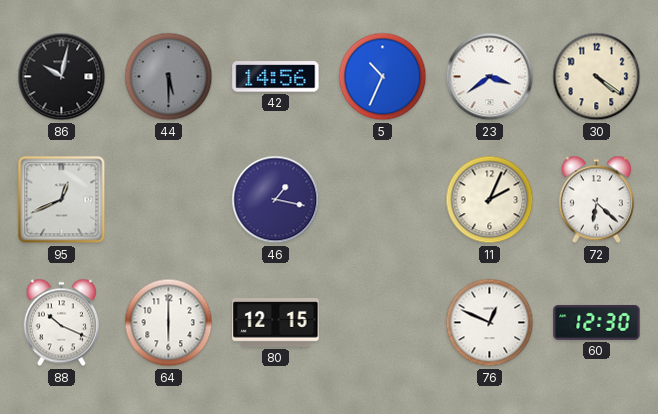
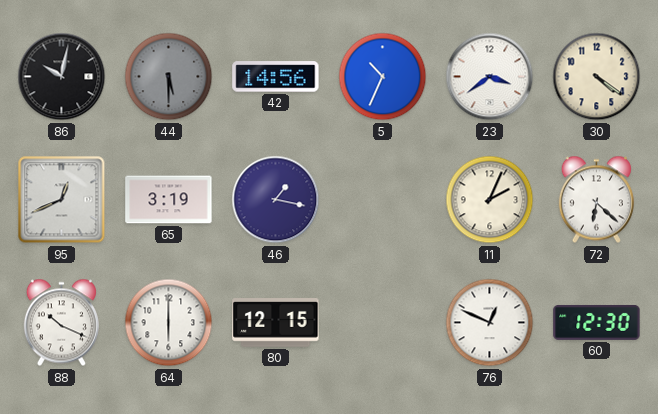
65: none -> 3:19 (169, 200)
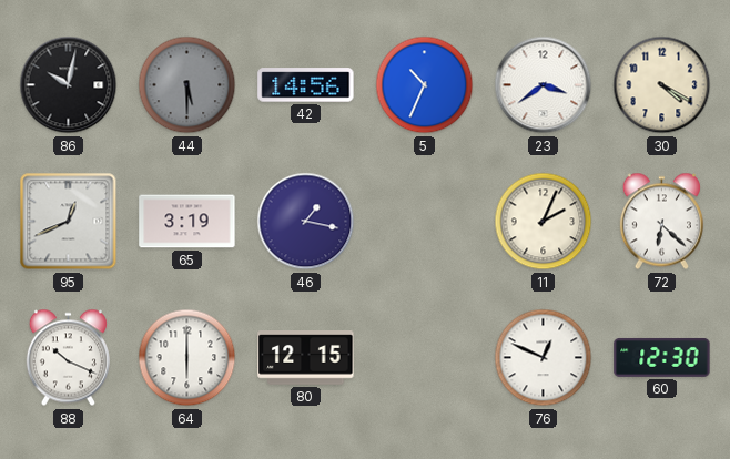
30: 4:21 -> 4:20 (662, 85)
